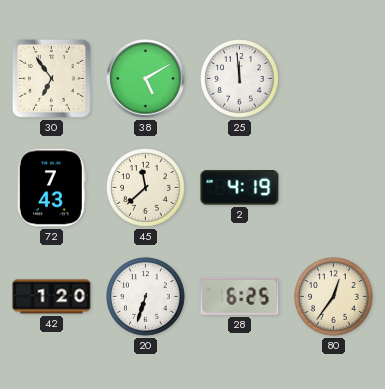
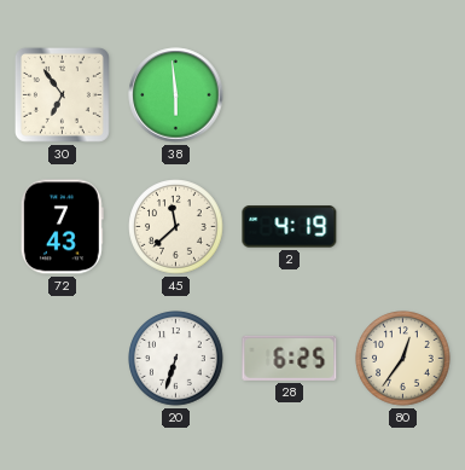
38: 5:10 -> 5:59 (176, 95)
25: 11:59 -> none (240, 79)
42: 1:20 -> none (52, 297)
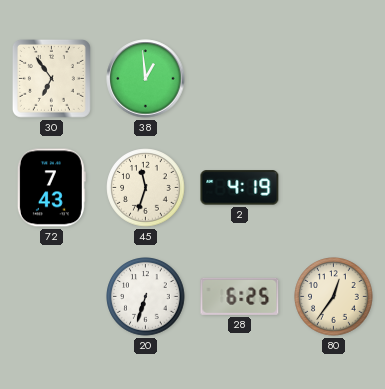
38: 5:59 -> 12:59 (146, 79)
45: 11:38 -> 11:33 (146, 188)
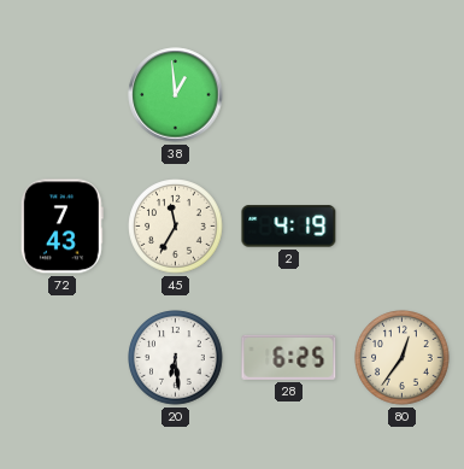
30: 6:54 -> none (51, 78)
45: 11:33 -> 11:35 (176, 227)
20: 6:33 -> 6:29 (176, 358)
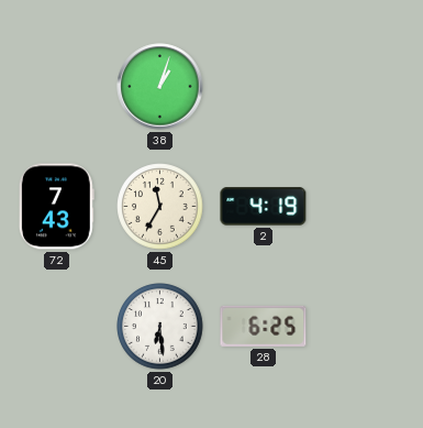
38: 12:59 -> 1:03 (160, 87)
80: 12:36 -> none (403, 358)
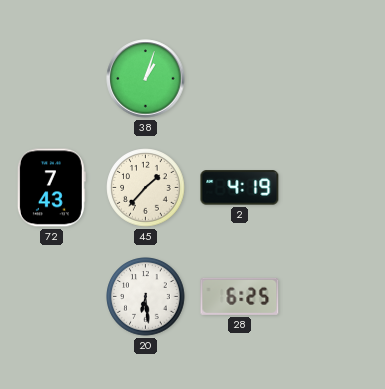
45: 11:35 -> 1:37 (146, 188)
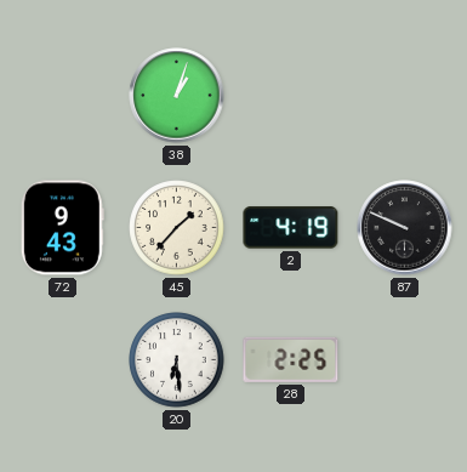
72: 7:43 -> 9:43 (62, 228)
87: none -> 9:49 (405, 228)
28: 6:25 -> 2:25 (291, 359)
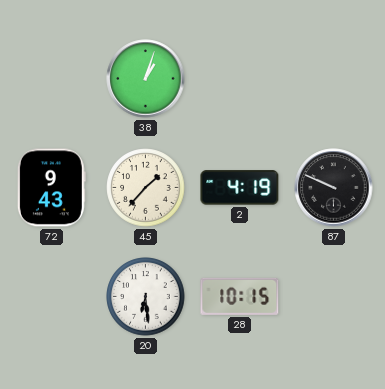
28: 2:25 -> 10:15 (240, 296)
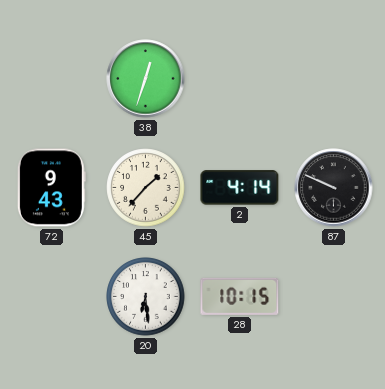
38: 1:03 -> 12:33 (146, 79)
2: 4:19 -> 4:14 (240, 188)
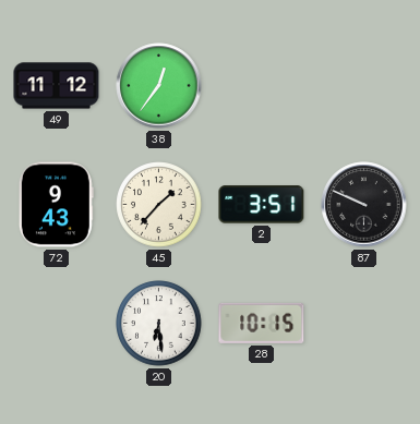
49: none -> 11:12 (57, 86)
38: 12:33 -> 12:36 (159, 86)
2: 4:14 -> 3:51 (262, 205)
